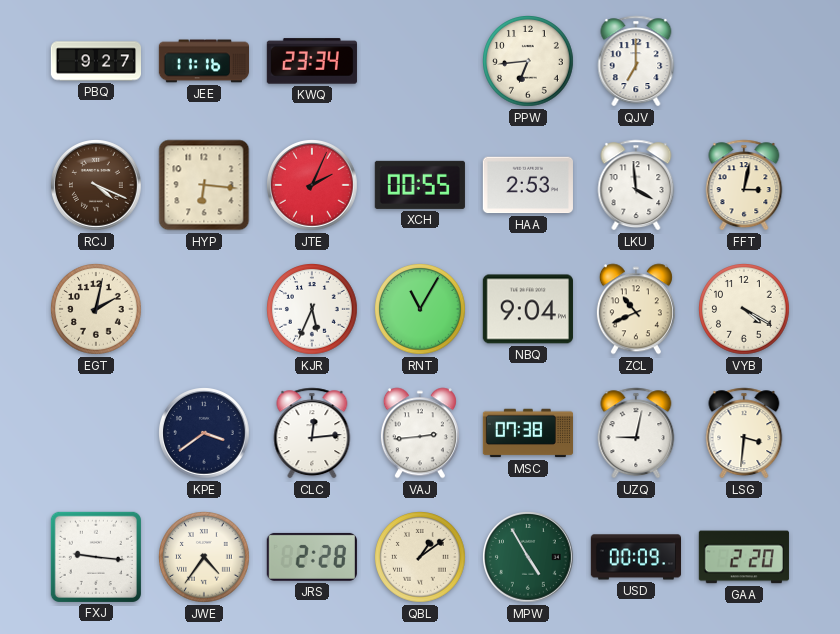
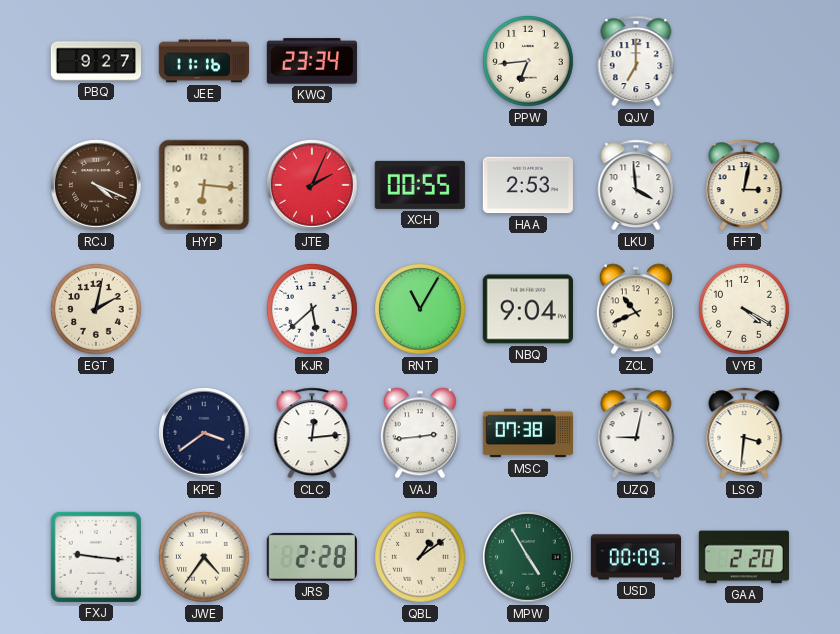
KJR: 5:34 -> 5:38 (312, 309)
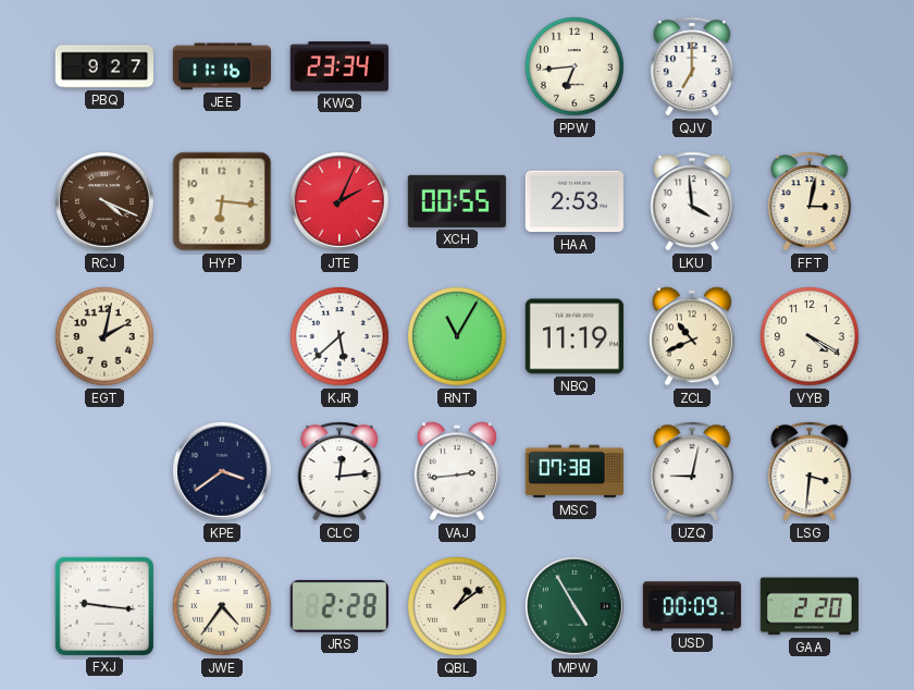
NBQ: 9:04 -> 11:19 (575, 336)
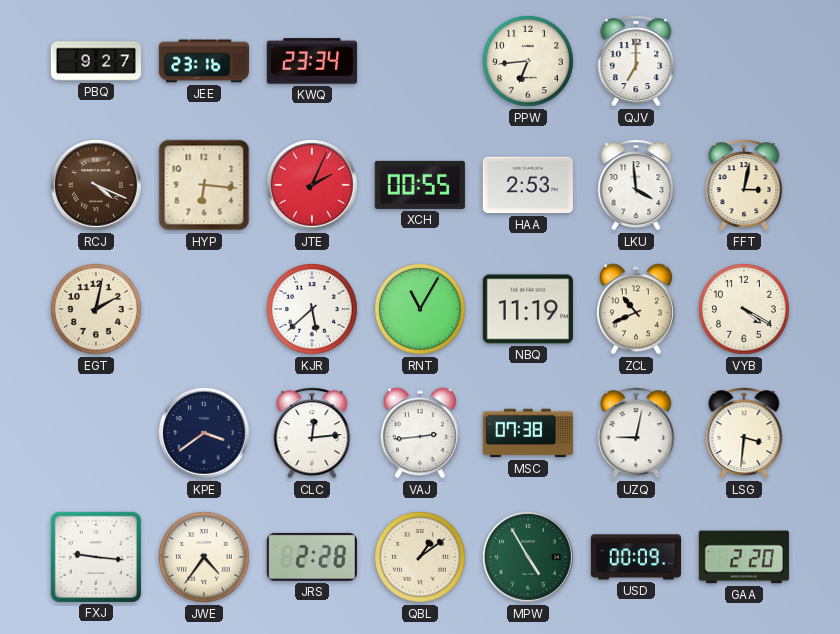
JEE: 11:16 -> 23:16 (203, 61)
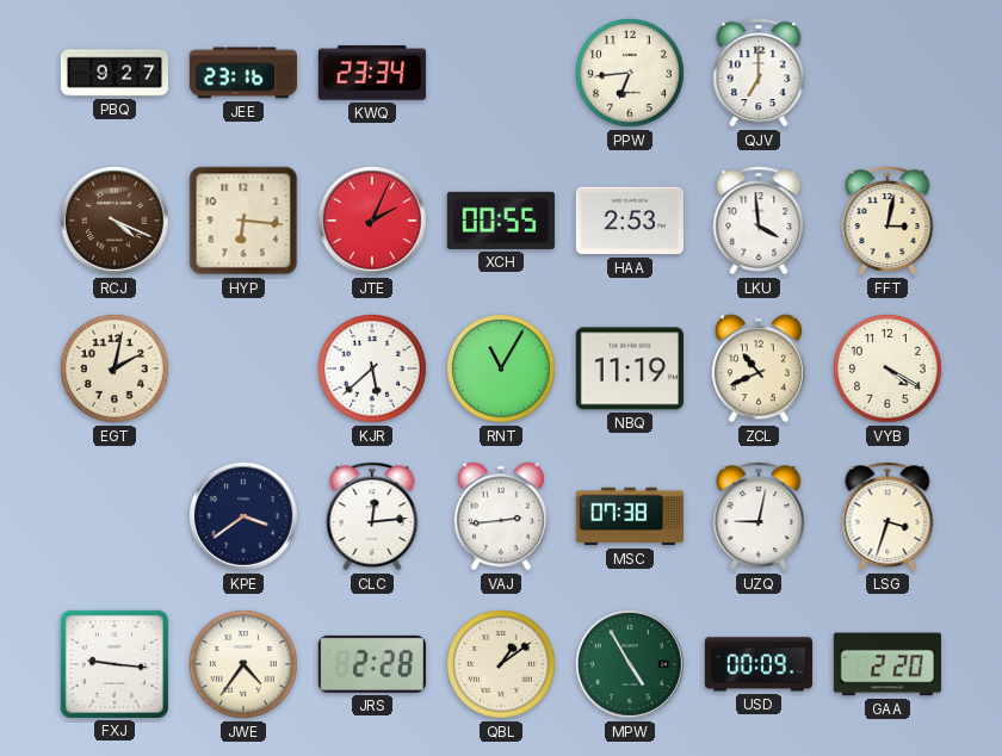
LSG: 3:31 -> 3:33 (887, 516)
